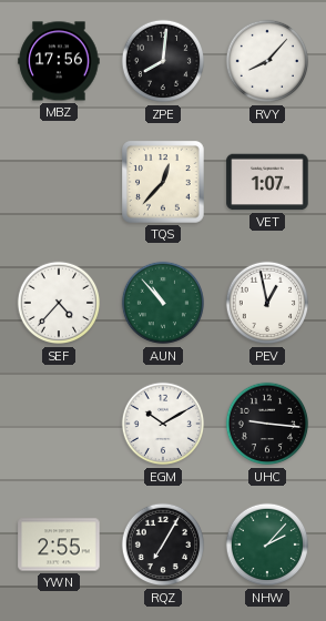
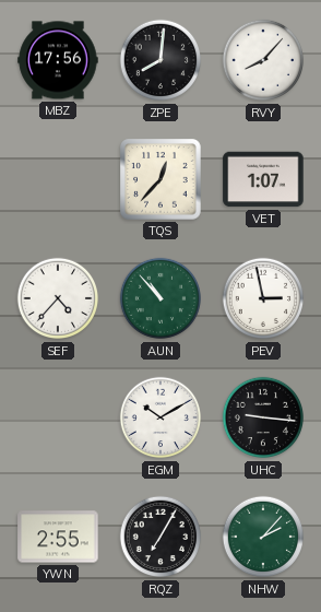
PEV: 12:58 -> 2:58 (263, 298)
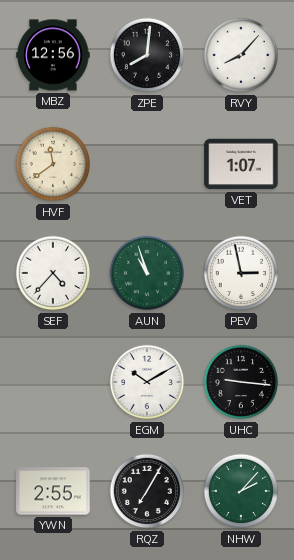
MBZ: 17:56 -> 12:56 (53, 55)
HVF: none -> 11:39 (53, 164)
TQS: 12:37 -> none (160, 179)
AUN: 10:53 -> 10:57 (147, 273)
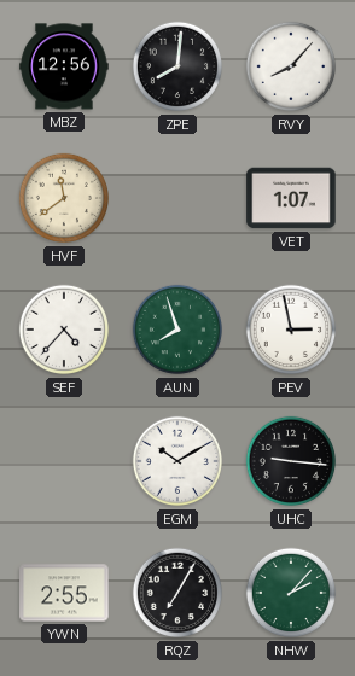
AUN: 10:57 -> 7:57 (177, 330)
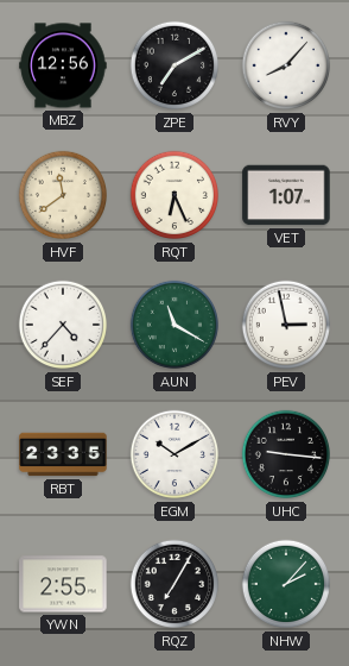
ZPE: 8:01 -> 7:10 (174, 65)
RQT: none -> 6:26 (174, 195)
AUN: 7:57 -> 11:20 (174, 325)
RBT: none -> 23:35 (63, 454)
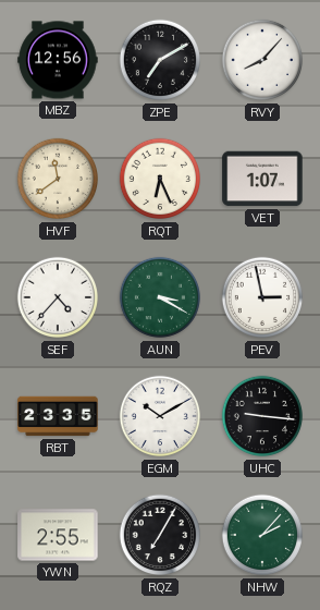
AUN: 11:20 -> 3:20 (160, 297)
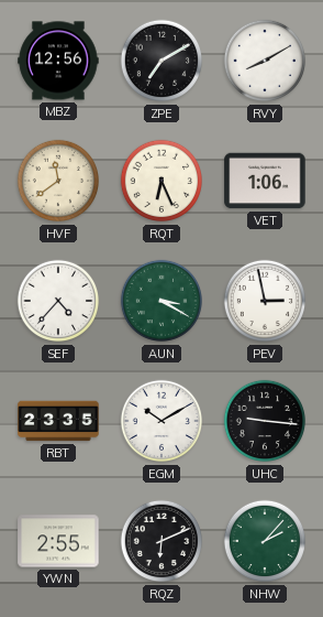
RVY: 8:07 -> 8:10 (265, 61)
VET: 1:07 -> 1:06 (265, 181)
RQZ: 7:05 -> 6:11 (161, 541)
